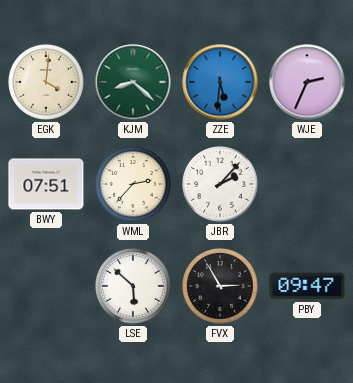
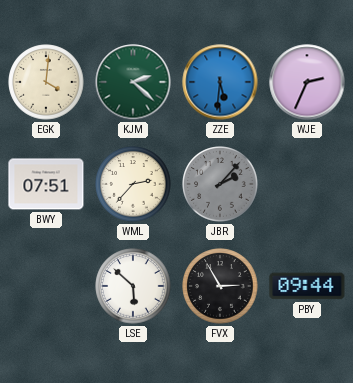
KJM: 8:22 -> 2:22 (133, 82)
JBR dial: white -> grey (220, 184)
PBY: 09:47 -> 09:44 (307, 286)
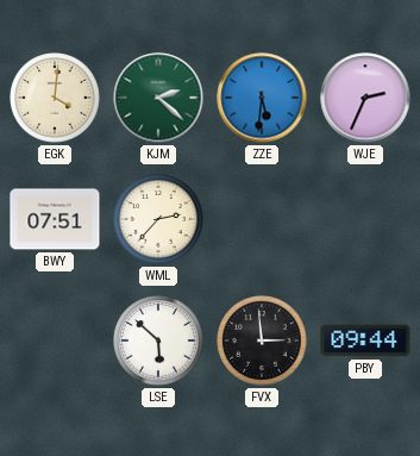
JBR: 2:07 -> none (220, 184)
FVX: 2:55 -> 2:59 (262, 341)
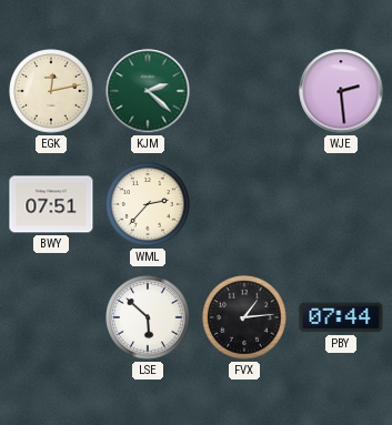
EGK: 4:01 -> 12:13 (51, 91)
ZZE: 5:31 -> none (262, 98)
WJE: 2:34 -> 2:29 (341, 91)
FVX: 2:59 -> 1:14 (244, 317)
PBY: 09:44 -> 07:44 (341, 317)
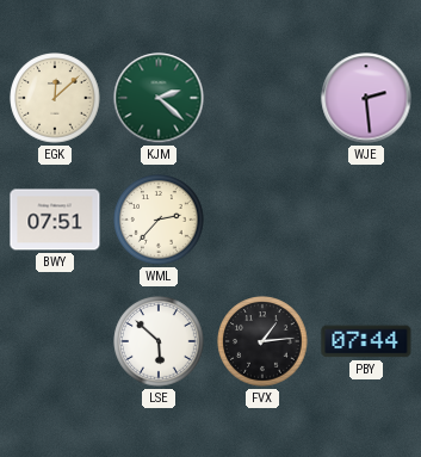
EGK: 12:13 -> 12:08 (55, 98)
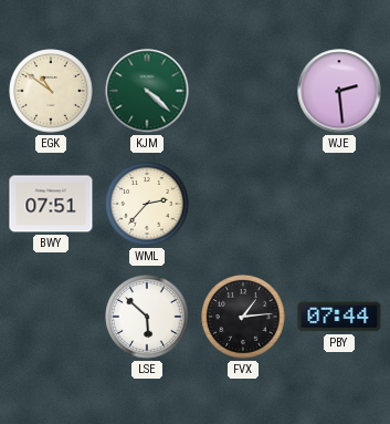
EGK: 12:08 -> 10:51 (51, 91)
KJM: 2:22 -> 4:22 (147, 91)
